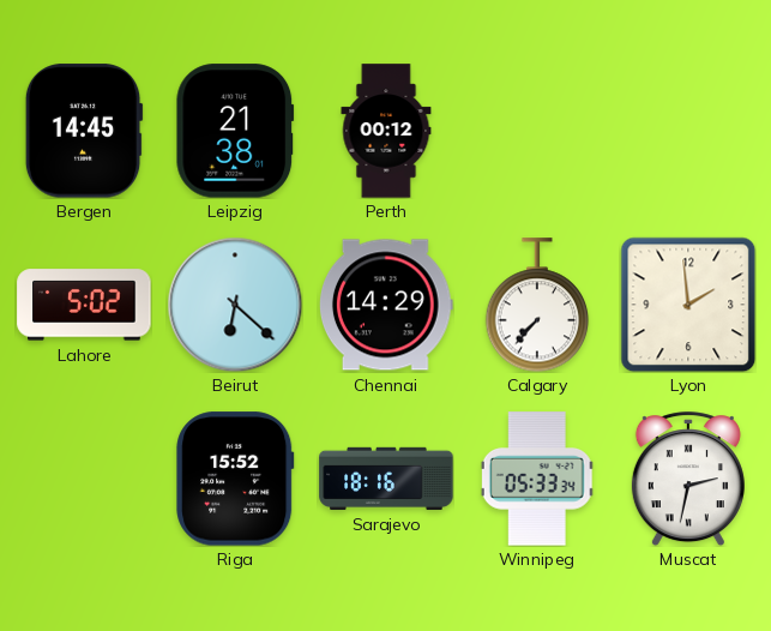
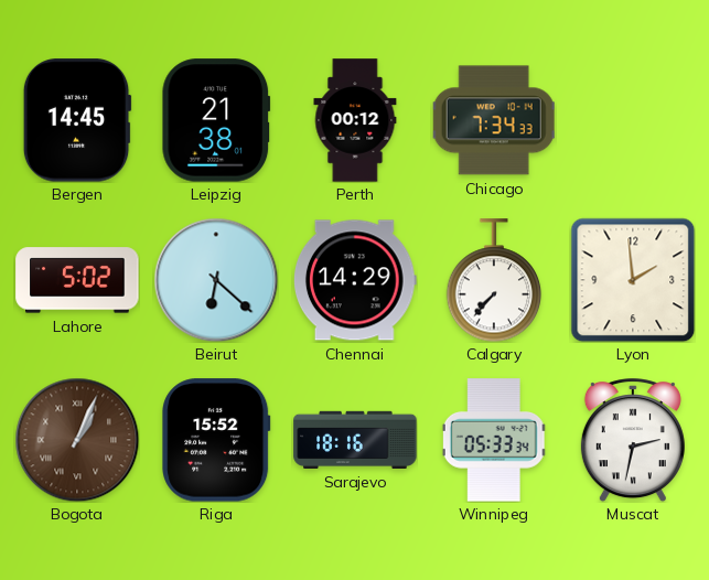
Chicago: none -> 7:34 (494, 120)
Bogota: none -> 1:04 (77, 440)
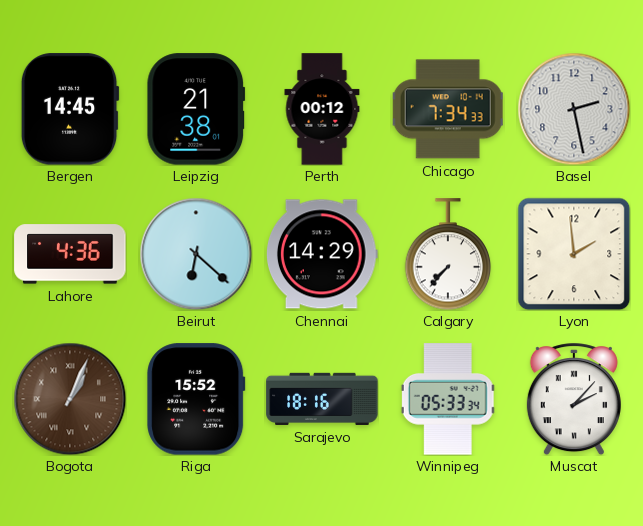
Basel: none -> 2:28 (574, 109)
Lahore: 5:02 -> 4:36 (70, 254)
Muscat: 2:32 -> 2:07 (574, 399)
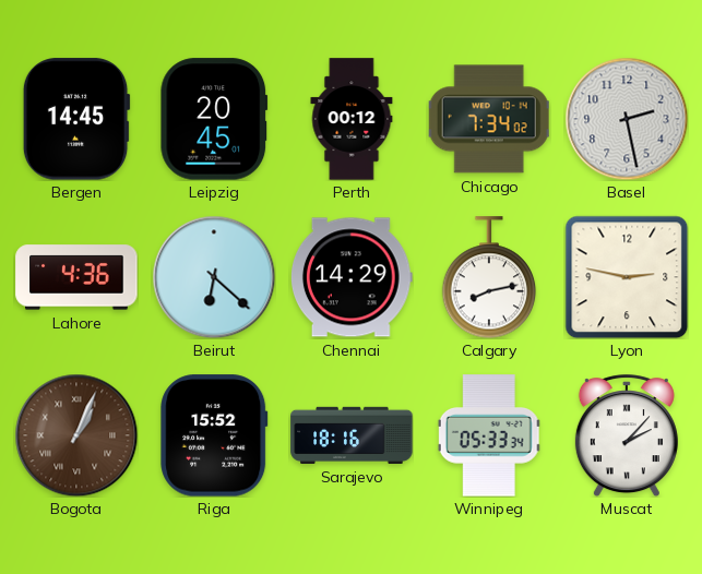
Leipzig: 21:38 -> 20:45 (214, 119)
Chicago: 7:34:33 -> 7:34:02 (489, 119)
Calgary: 7:37 -> 8:13 (489, 277)
Lyon: 1:59 -> 2:47 (627, 277)
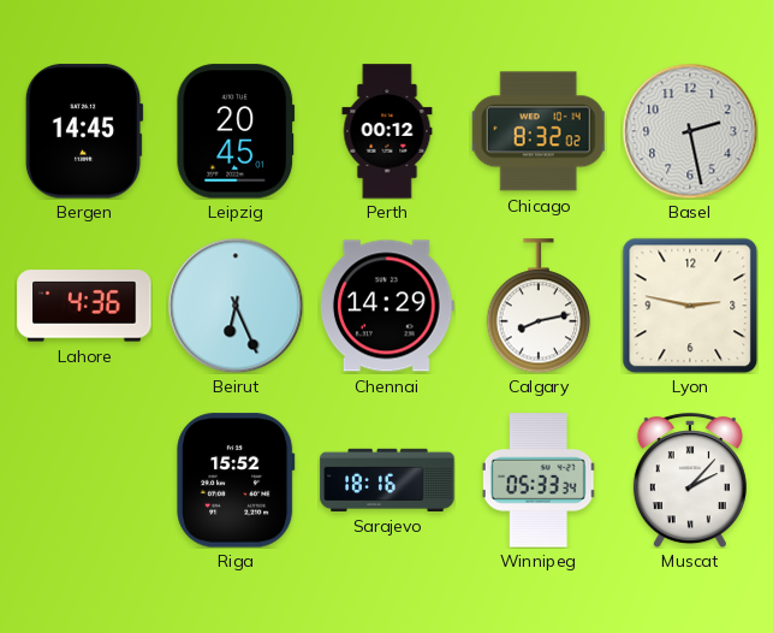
Chicago: 7:34 -> 8:32 (539, 131)
Beirut: 6:22 -> 6:26 (236, 306)
Bogota: 1:04 -> none (76, 435)
